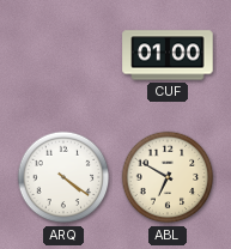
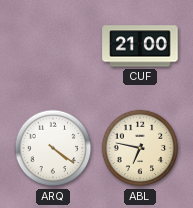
CUF: 01:00 -> 21:00 (140, 46)
ABL: 6:50 -> 6:47 (140, 148)
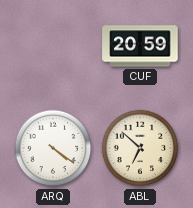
CUF: 21:00 -> 20:59 (140, 46)
ABL: 6:47 -> 6:52 (140, 148)
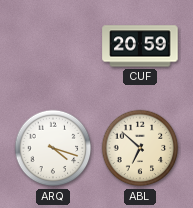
ARQ: 4:21 -> 4:18 (53, 148)
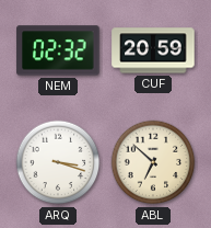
NEM: none -> 02:32 (58, 50)
ARQ: 4:18 -> 3:18 (58, 162)
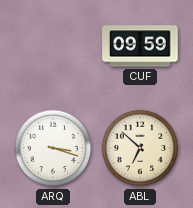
NEM: 02:32 -> none (58, 50)
CUF: 20:59 -> 09:59 (140, 46)
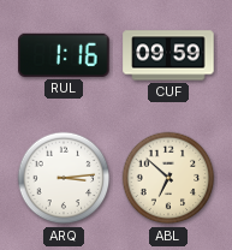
RUL: none -> 1:16 (64, 55)
ARQ: 3:18 -> 3:14 (64, 178)
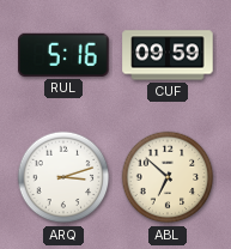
RUL: 1:16 -> 5:16 (63, 55)
ARQ: 3:14 -> 3:12 (63, 177)
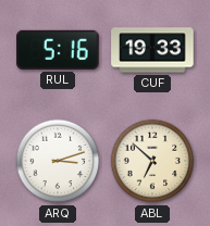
CUF: 09:59 -> 19:33 (152, 50)
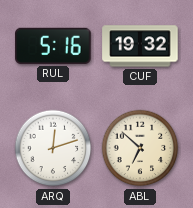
CUF: 19:33 -> 19:32 (140, 46)
ARQ: 3:12 -> 12:12 (53, 148)
